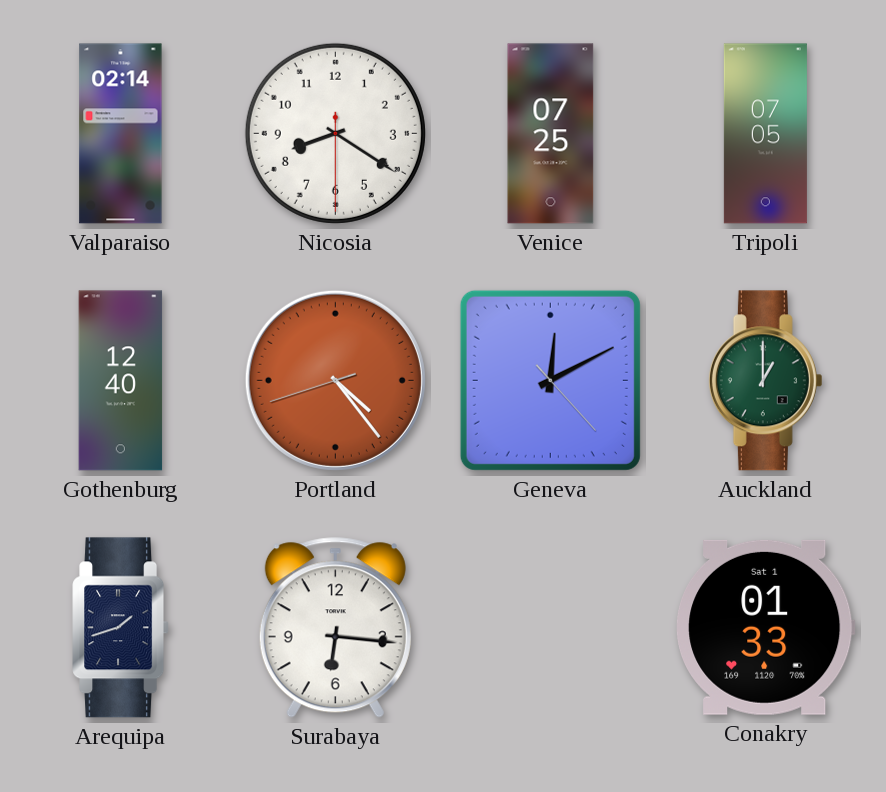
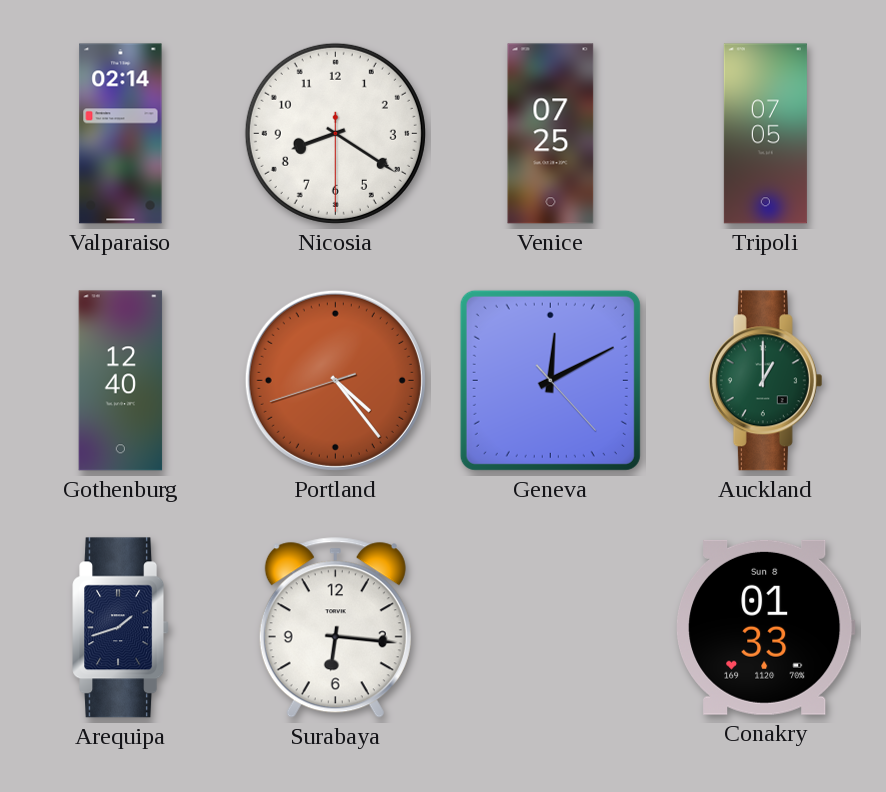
Conakry date: Sat 1 -> Sun 8 (766, 627)
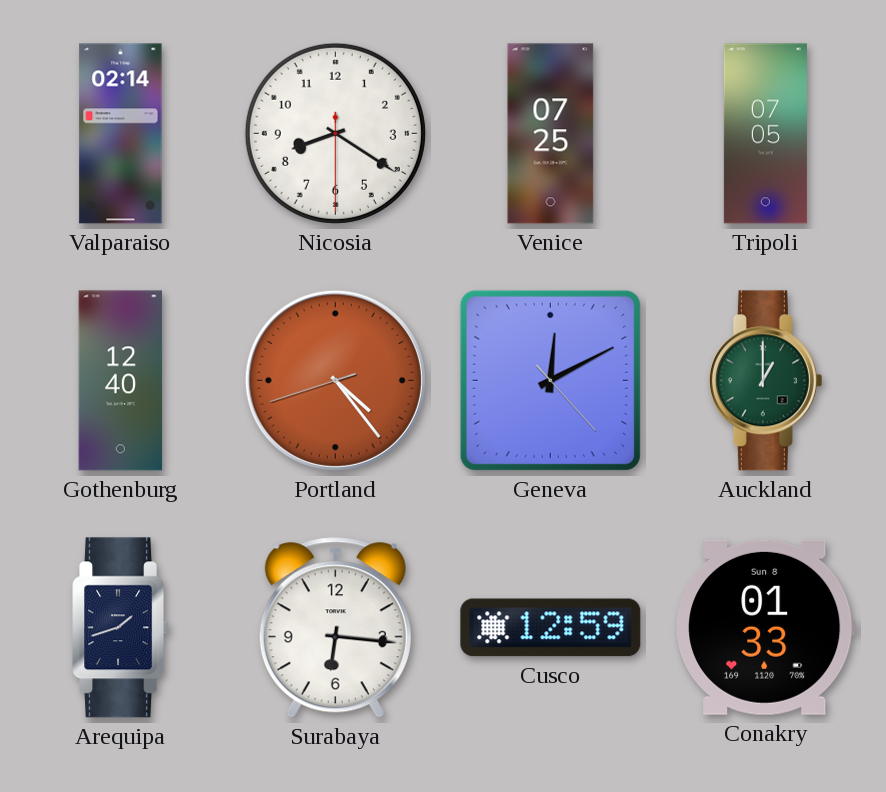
Cusco: none -> 12:59 (551, 628)
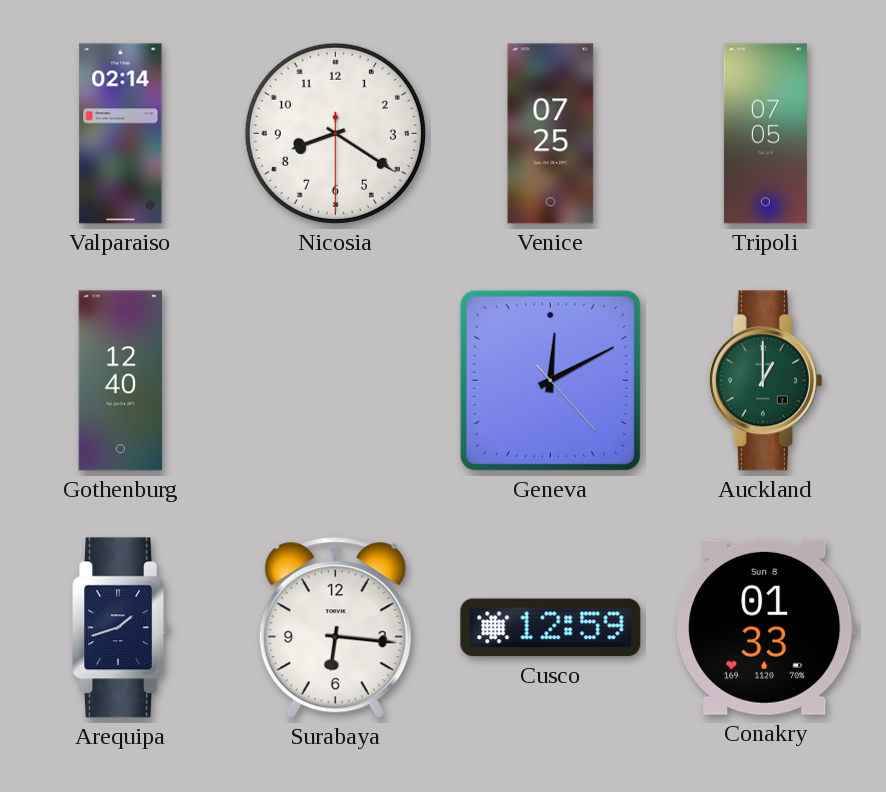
Portland: 4:23 -> none (335, 380)
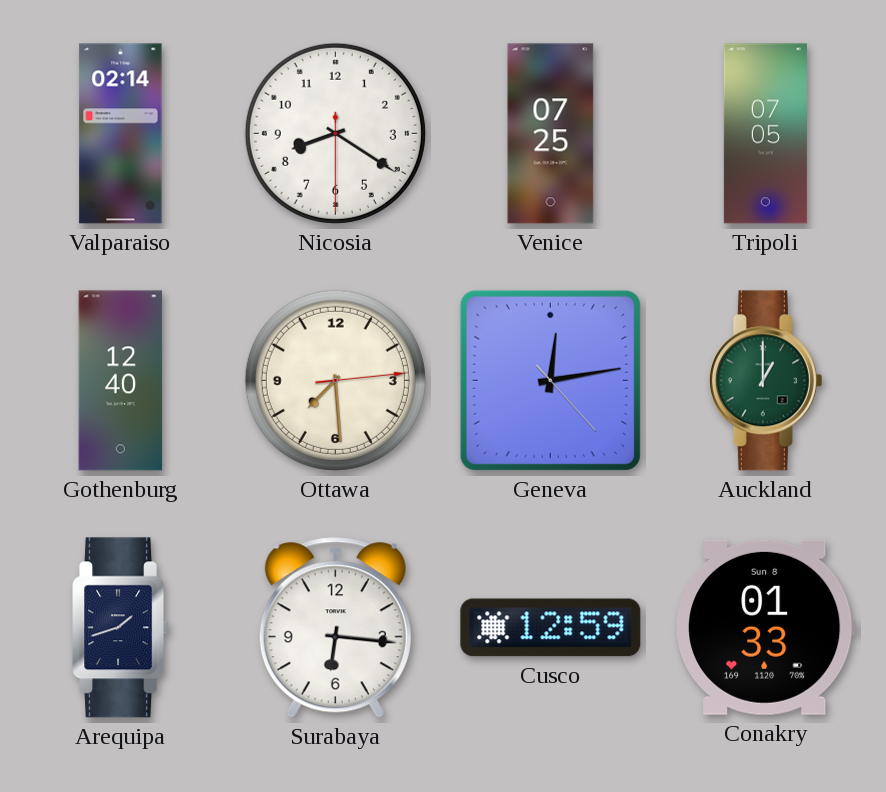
Ottawa: none -> 7:29 (335, 380)
Geneva: 12:10 -> 12:13 (550, 380)
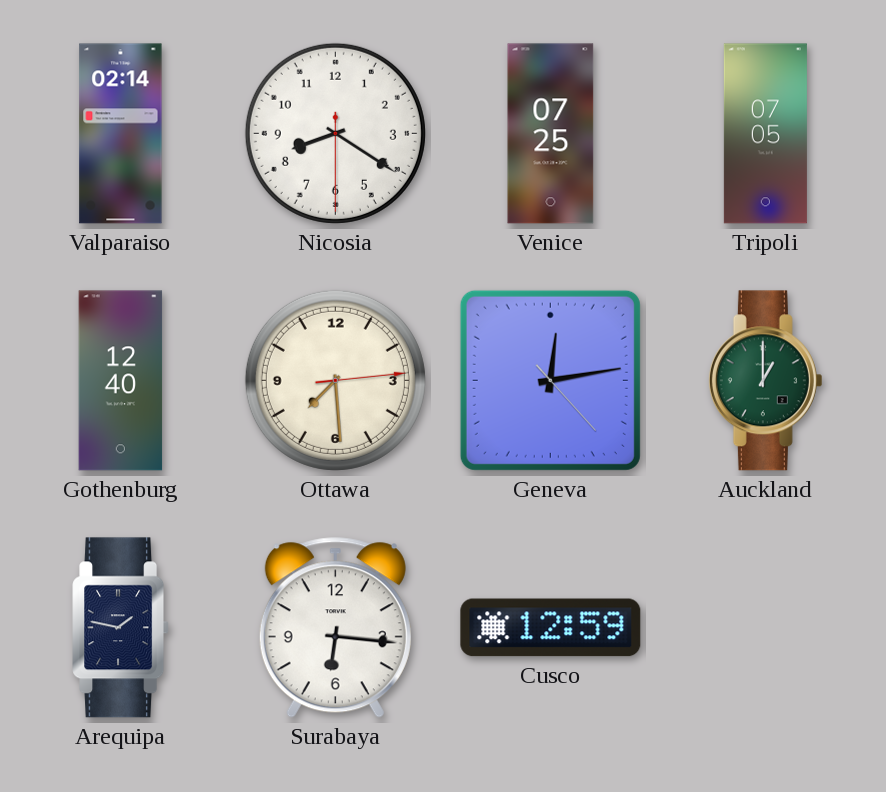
Arequipa: 1:42 -> 1:47 (120, 628)
Conakry: 01:33 -> none (766, 627)
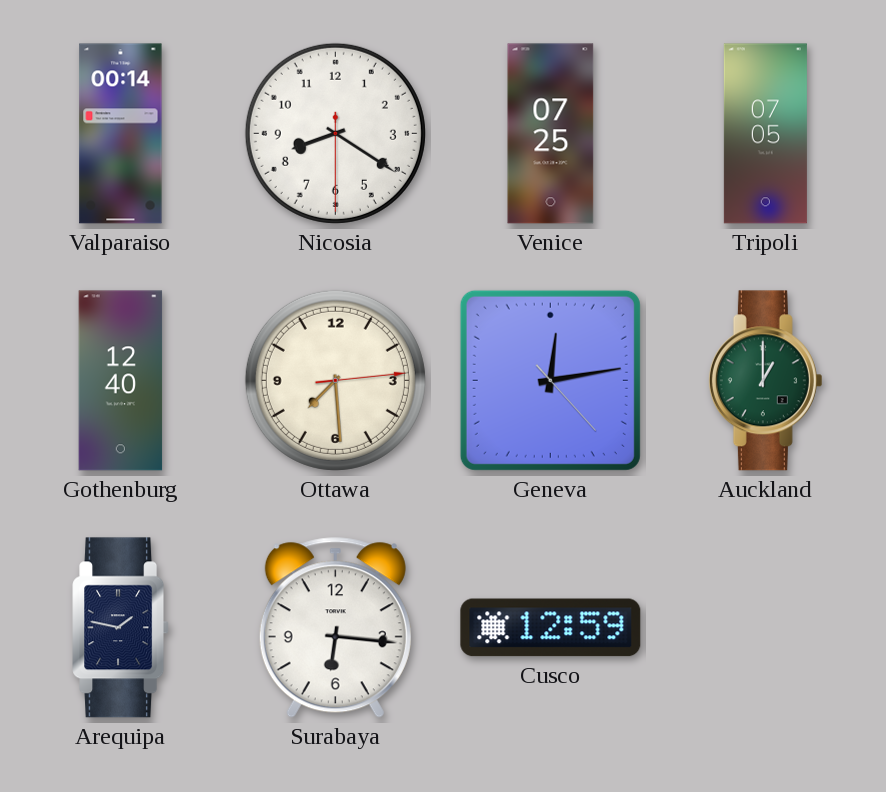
Valparaiso: 02:14 -> 00:14 (121, 134)
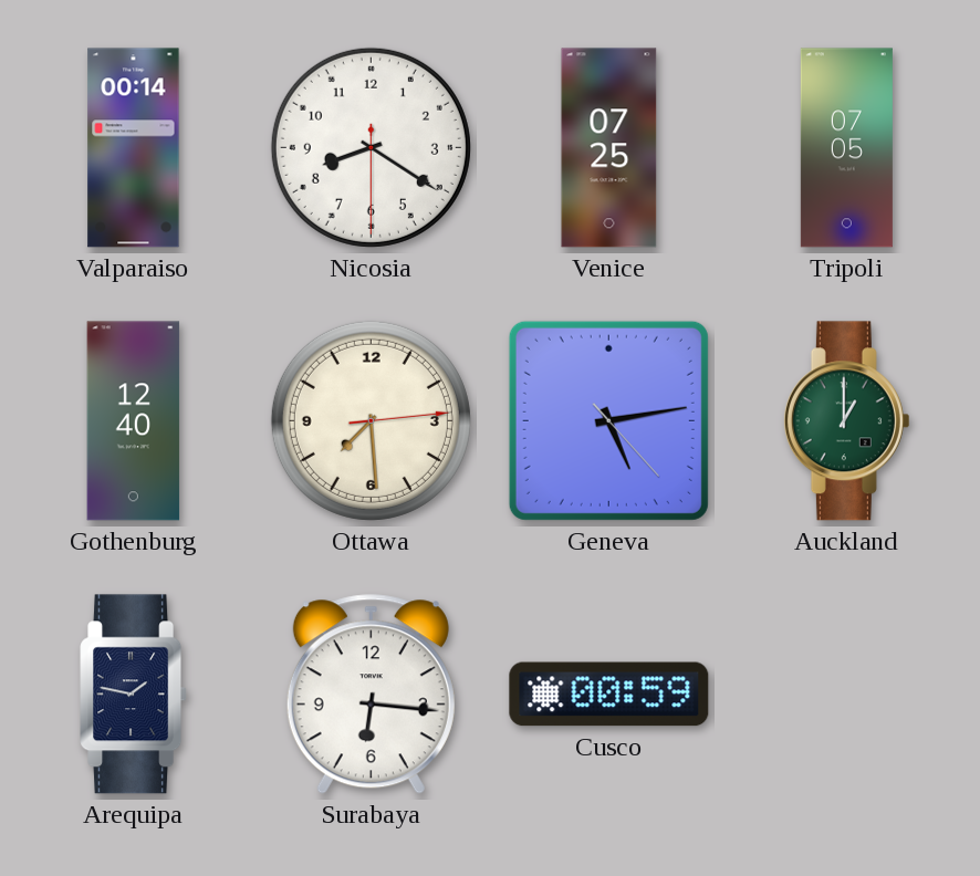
Geneva: 12:13 -> 5:13 (608, 420)
Cusco: 12:59 -> 00:59 (609, 695)
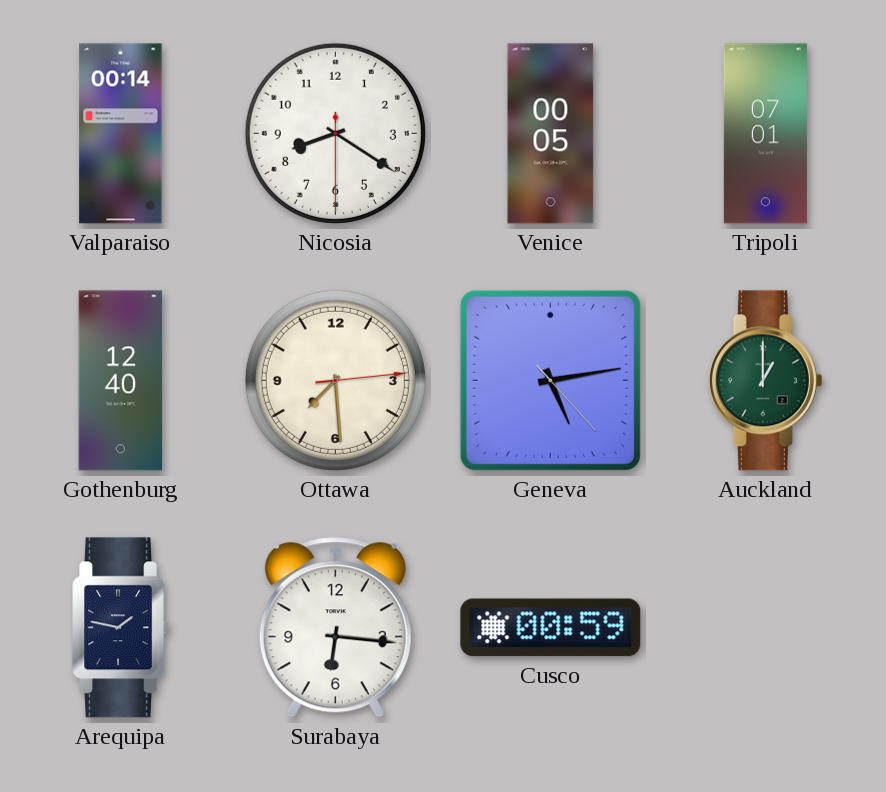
Venice: 07:25 -> 00:05 (551, 134)
Tripoli: 07:05 -> 07:01 (765, 134)
